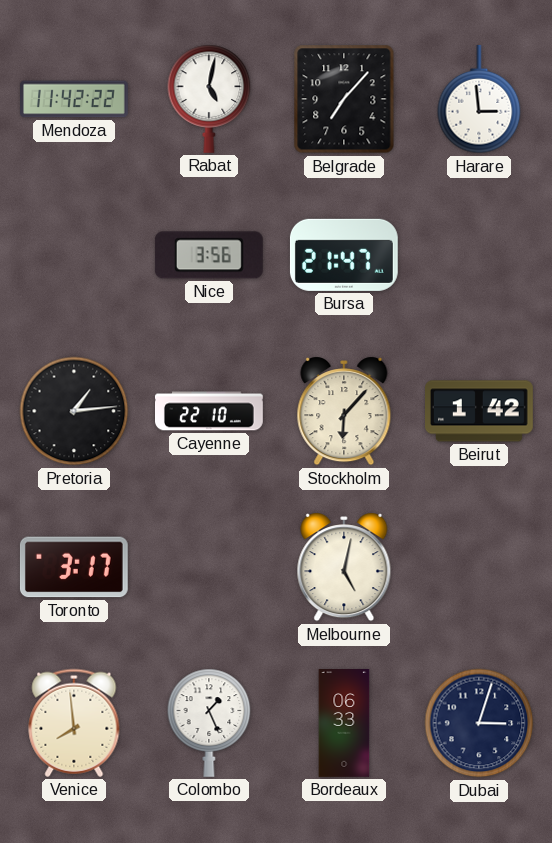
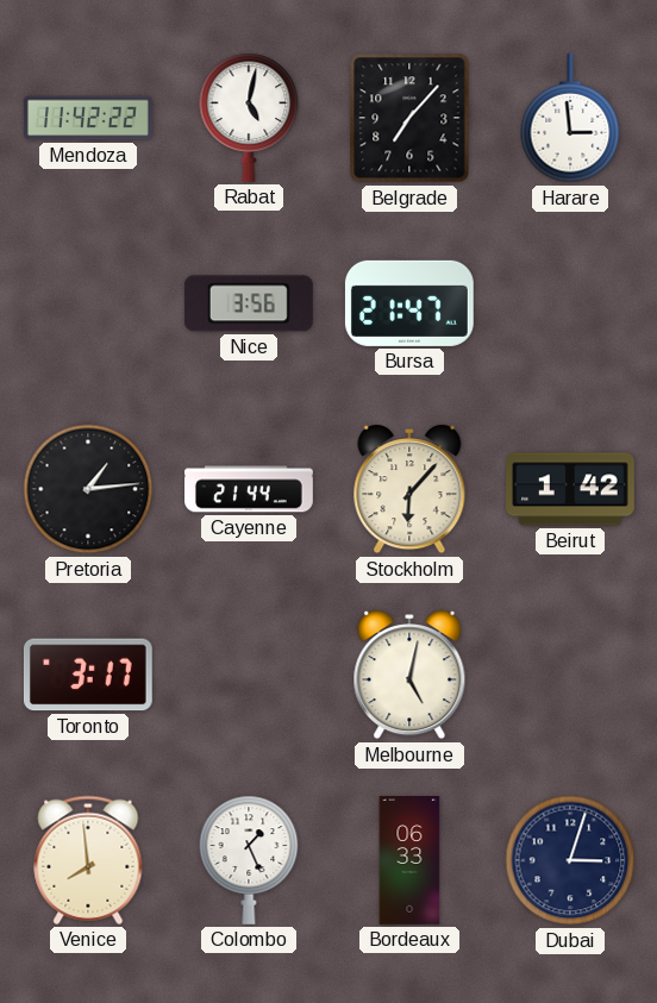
Cayenne: 22:10 -> 21:44 (250, 489)
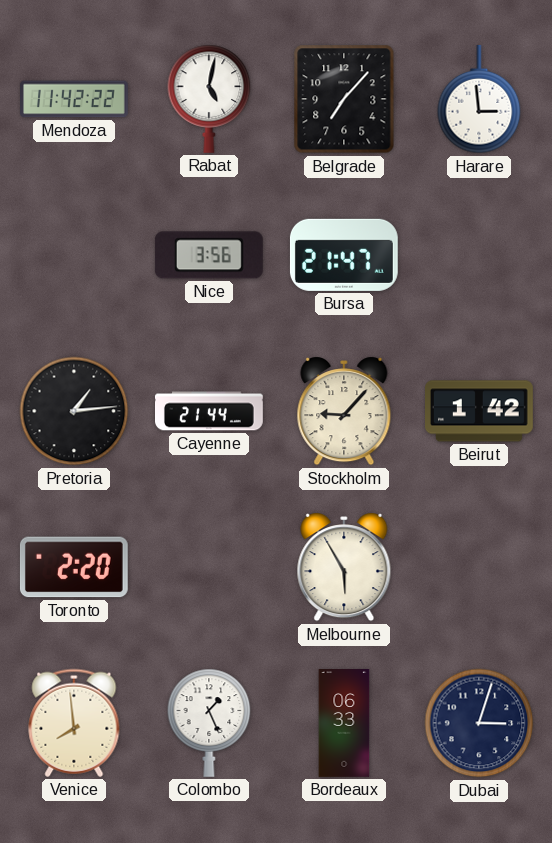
Stockholm: 6:07 -> 9:07 (344, 411)
Toronto: 3:17 -> 2:20 (74, 567)
Melbourne: 5:02 -> 5:55 (344, 567)
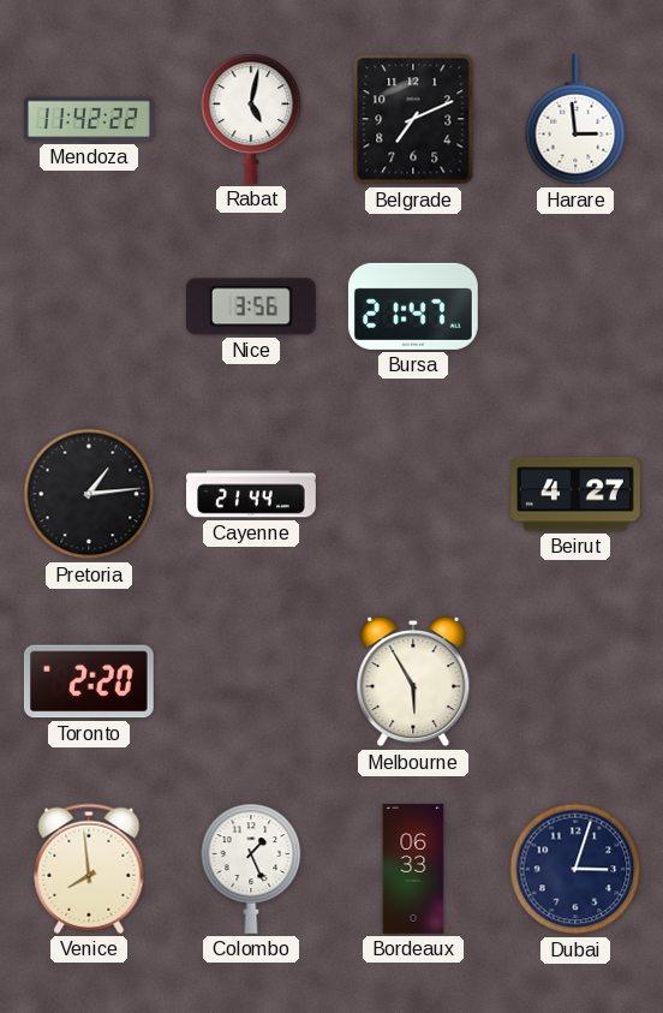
Belgrade: 7:07 -> 7:11 (413, 119)
Stockholm: 9:07 -> none (344, 411)
Beirut: 1:42 -> 4:27 (577, 494)
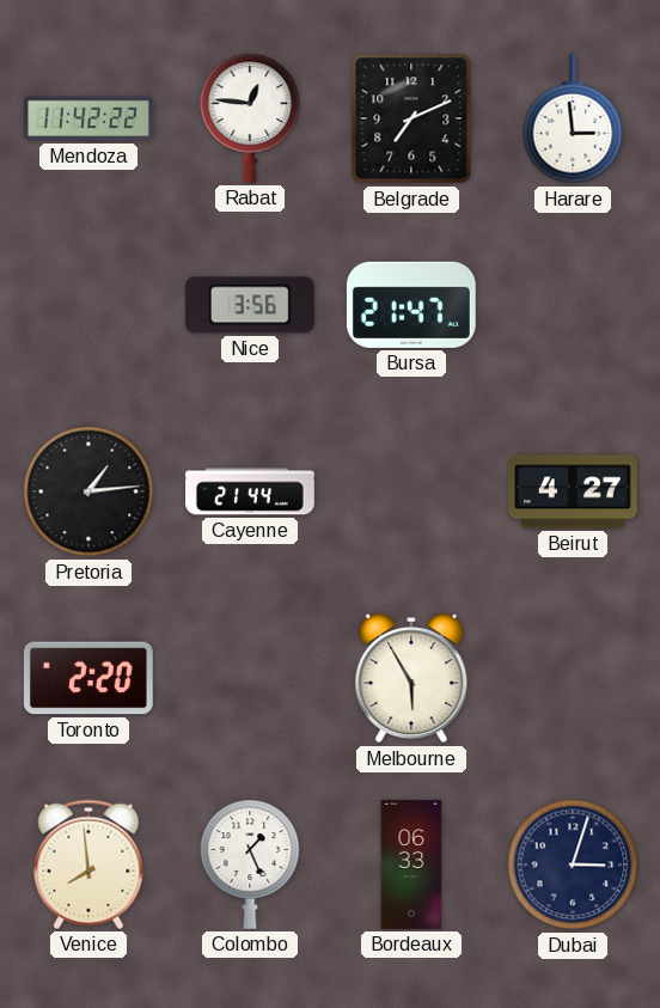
Rabat: 5:02 -> 12:46 (250, 118)
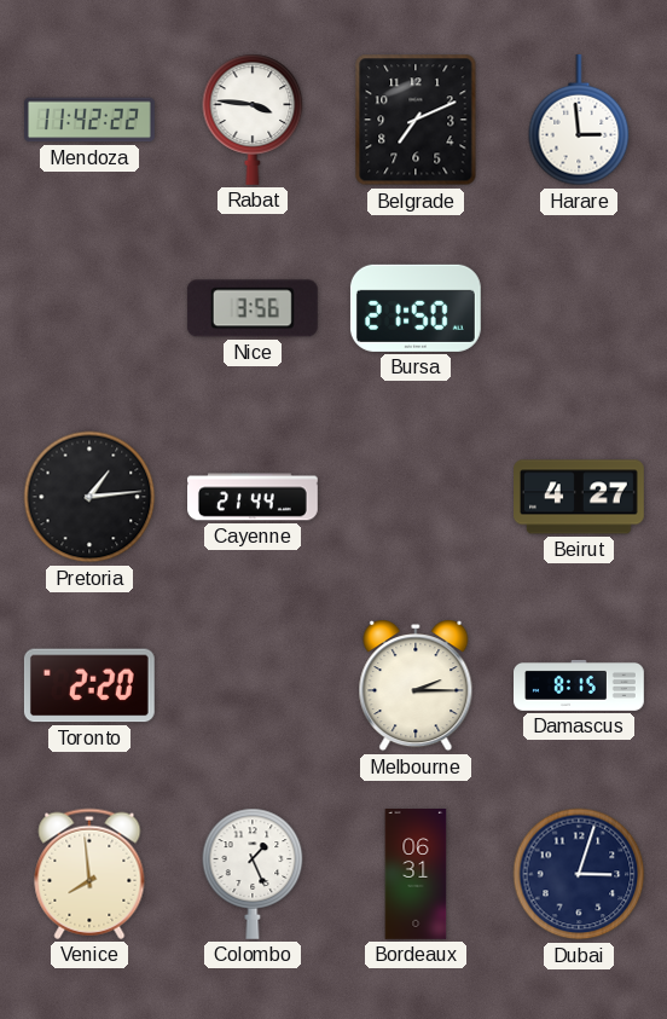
Rabat: 12:46 -> 3:46 (253, 120)
Bursa: 21:47 -> 21:50 (416, 308)
Melbourne: 5:55 -> 2:15 (416, 685)
Damascus: none -> 8:15 (580, 685)
Bordeaux: 06:33 -> 06:31 (416, 875)
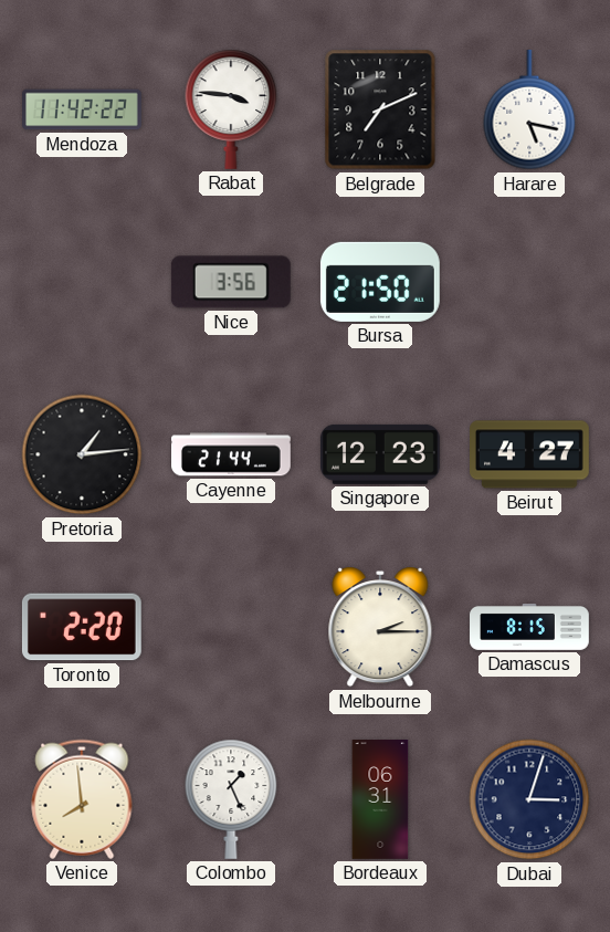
Harare: 2:59 -> 5:17 (529, 111)
Singapore: none -> 12:23 (380, 454)
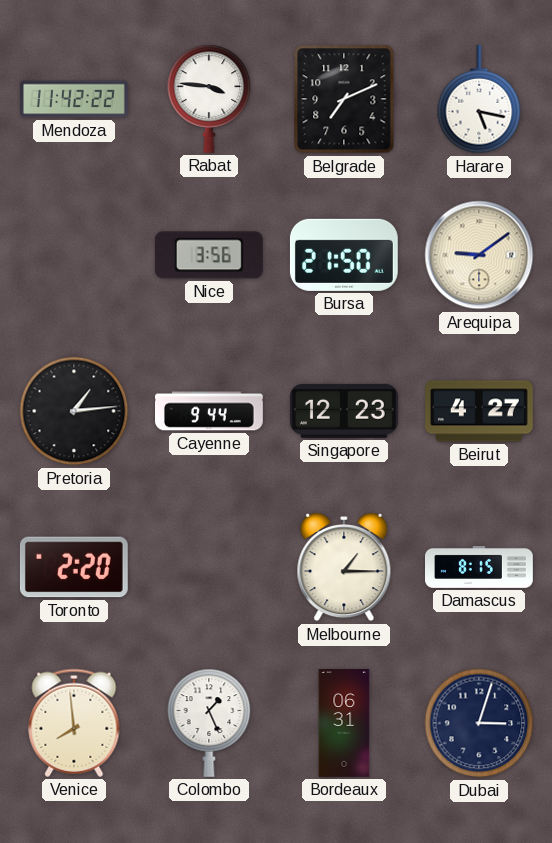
Arequipa: none -> 9:09 (479, 255)
Cayenne: 21:44 -> 9:44 (210, 411)
Melbourne: 2:15 -> 1:15 (344, 567)
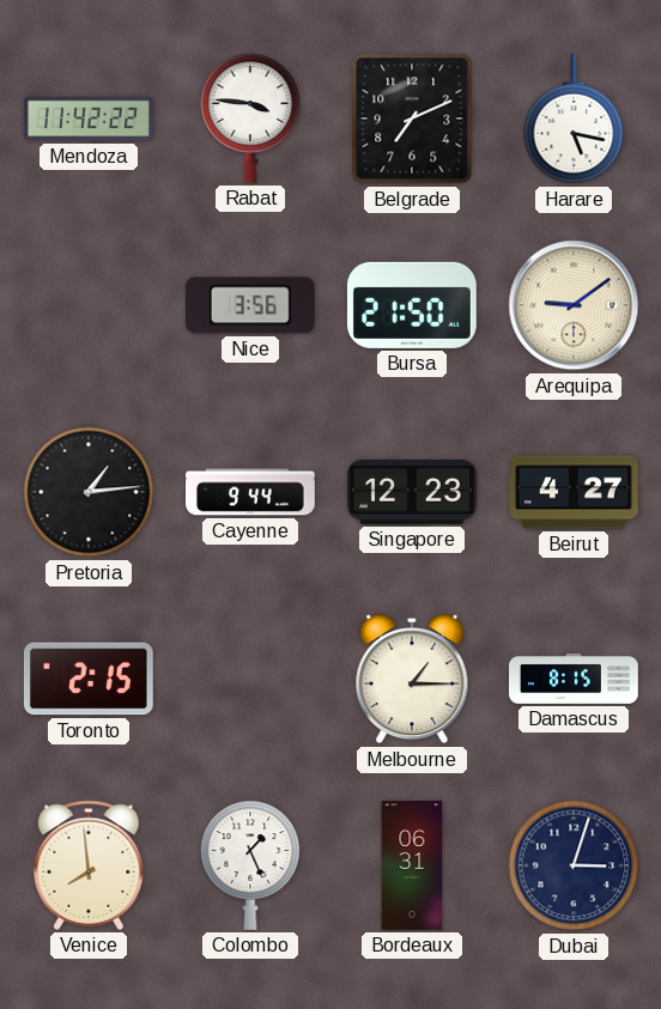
Toronto: 2:20 -> 2:15 (89, 679)
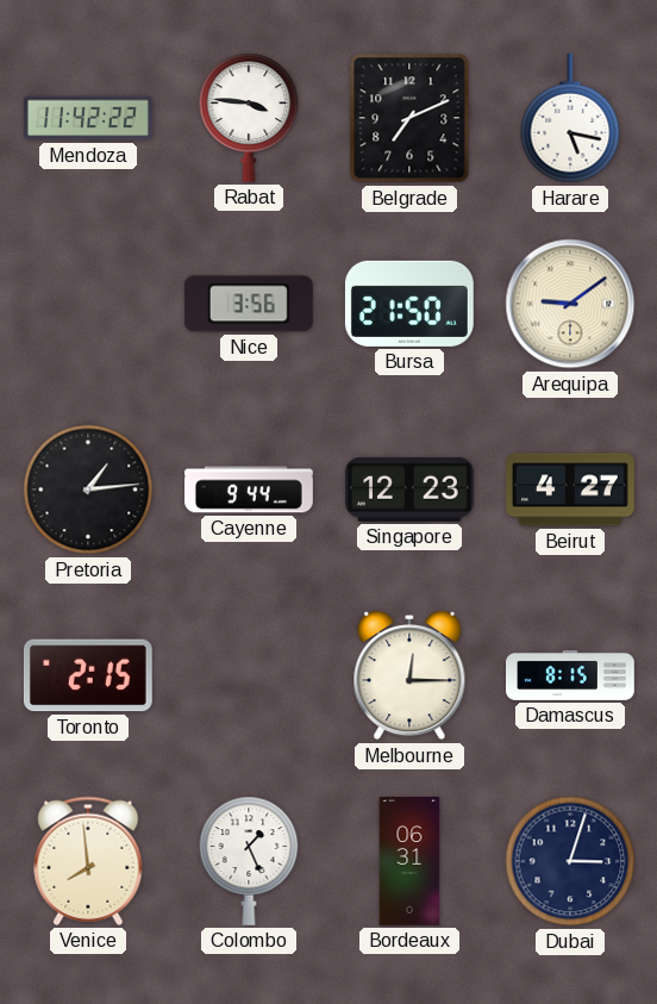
Melbourne: 1:15 -> 12:15 (409, 675)
